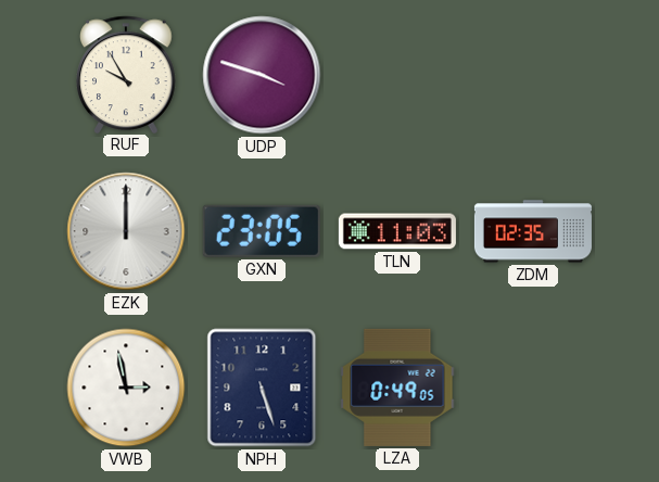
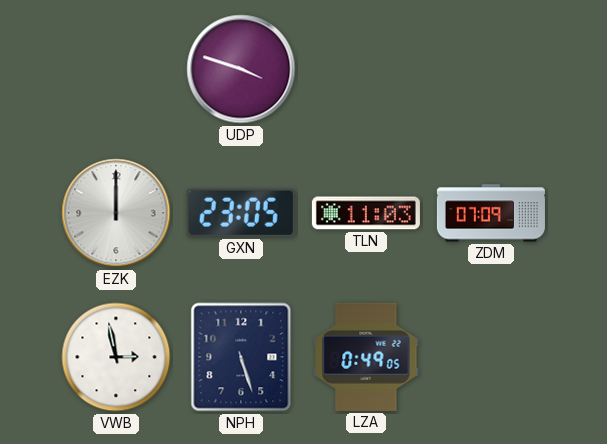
RUF: 9:55 -> none (127, 74)
ZDM: 02:35 -> 07:09 (491, 213)
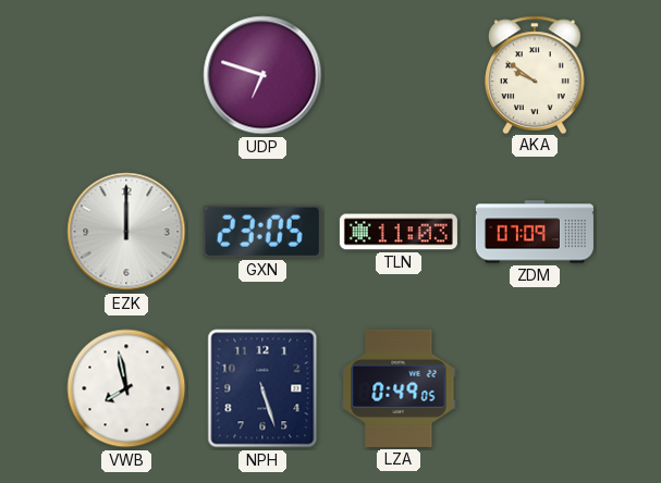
UDP: 3:48 -> 6:48 (262, 75)
AKA: none -> 9:51 (536, 74)
VWB: 2:58 -> 7:58 (126, 388)
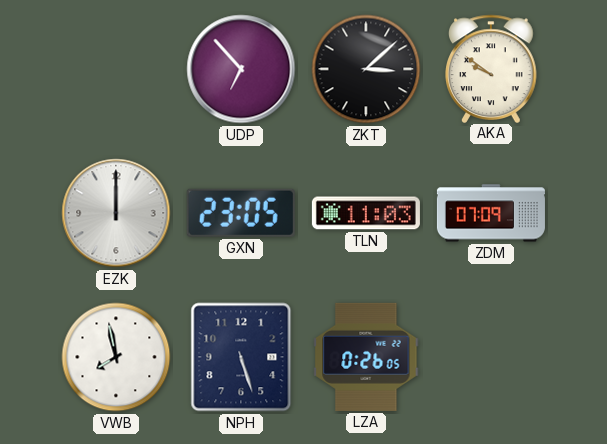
UDP: 6:48 -> 6:53 (241, 69)
ZKT: none -> 3:08 (366, 69)
LZA: 0:49 -> 0:26 (366, 357)
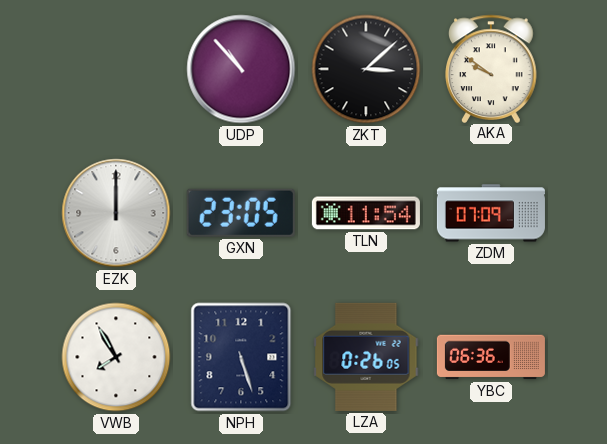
UDP: 6:53 -> 10:53 (241, 69)
TLN: 11:03 -> 11:54 (366, 213)
VWB: 7:58 -> 7:55 (116, 357)
YBC: none -> 06:36 (491, 357)
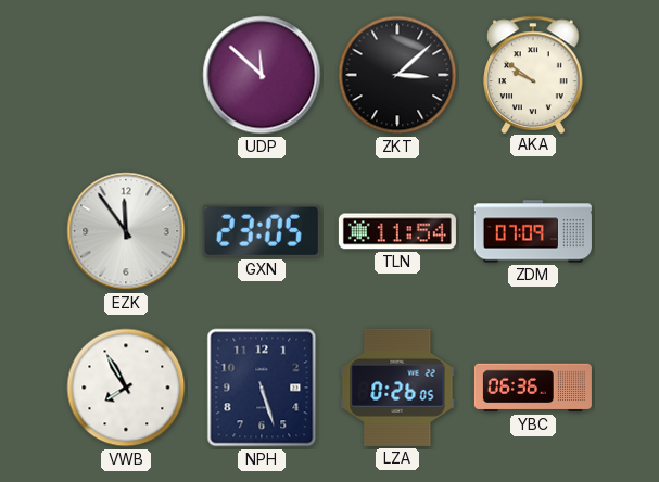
UDP: 10:53 -> 11:52 (262, 75)
EZK: 12:00 -> 11:54 (126, 231)
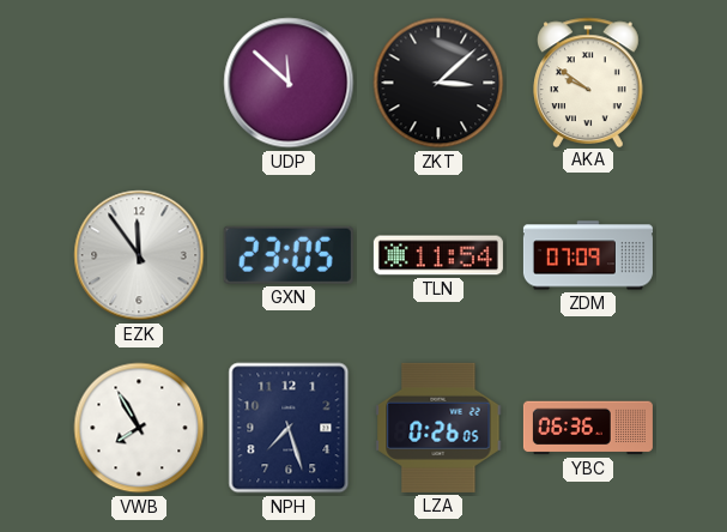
NPH: 5:27 -> 7:27 (289, 428)
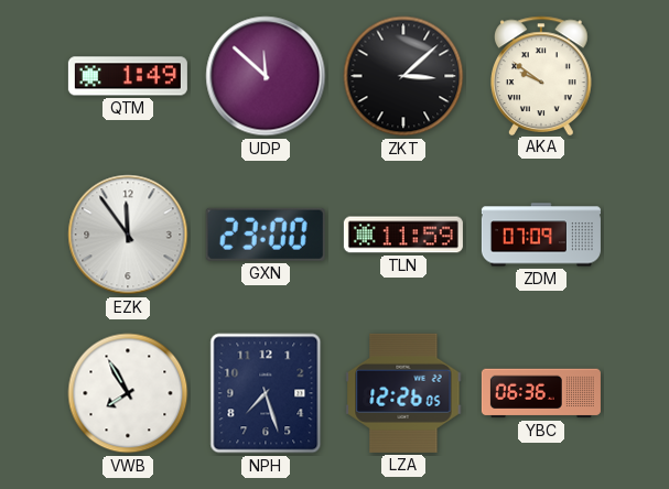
QTM: none -> 1:49 (128, 76)
GXN: 23:05 -> 23:00 (266, 235)
TLN: 11:54 -> 11:59 (403, 235)
LZA: 0:26 -> 12:26 (403, 393)
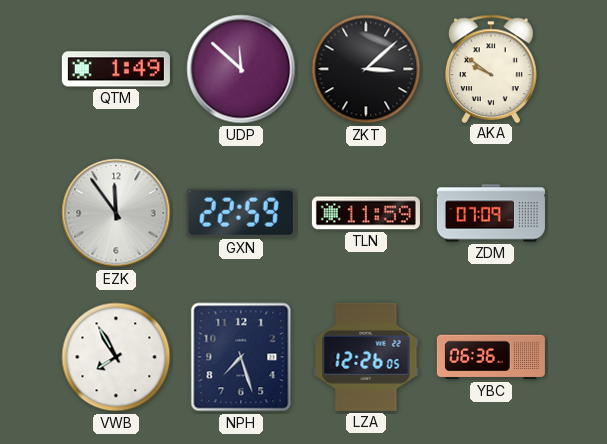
GXN: 23:00 -> 22:59 (241, 213)
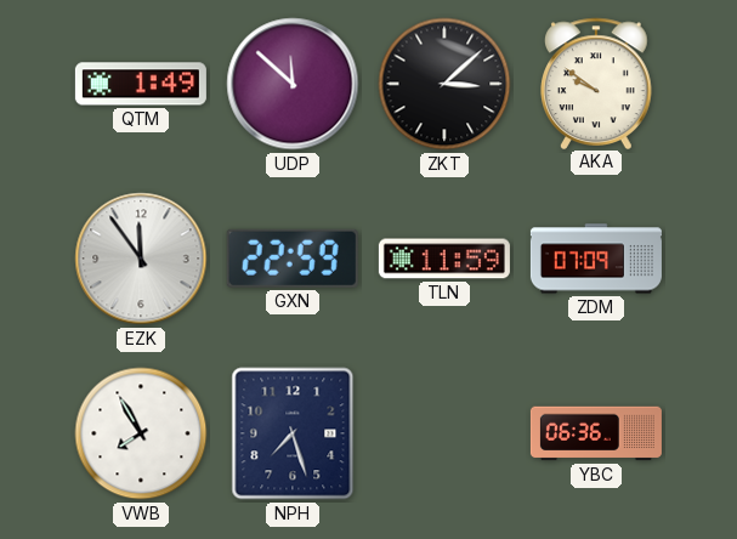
LZA: 12:26 -> none (366, 357)
